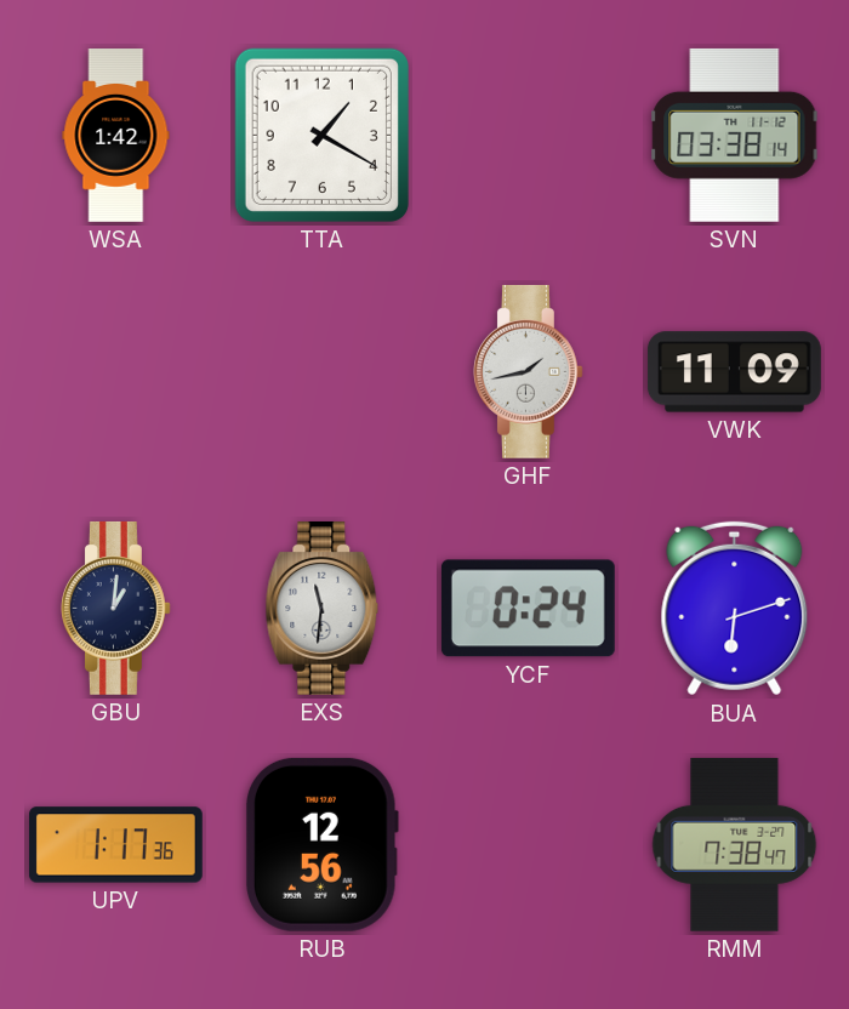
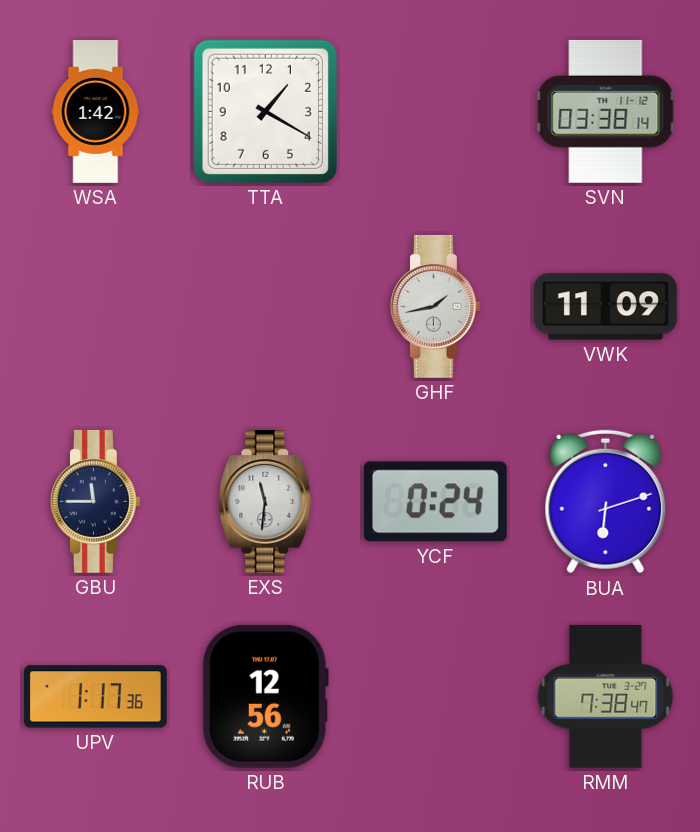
GBU: 1:01 -> 11:45 (95, 501)
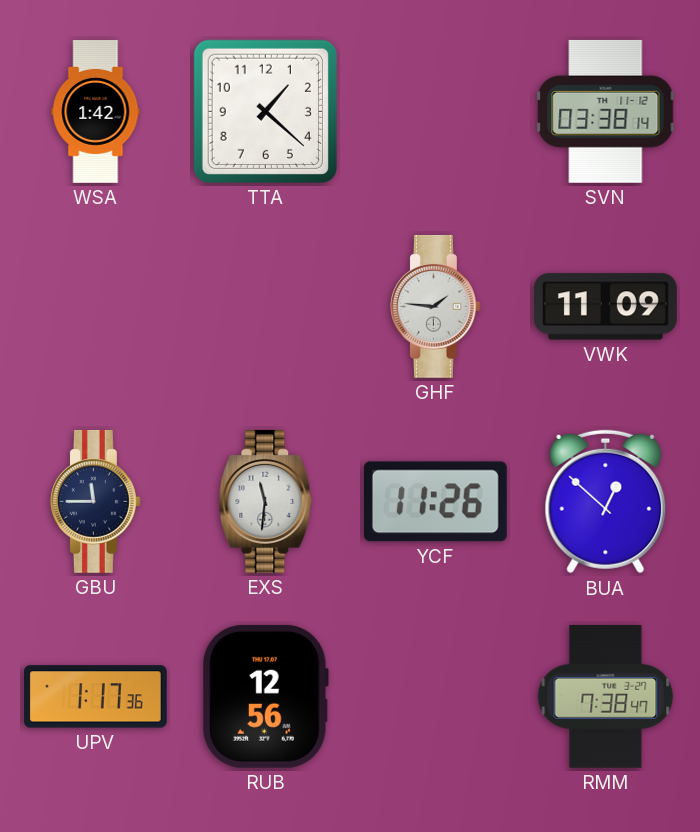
TTA: 1:20 -> 1:22 (265, 111)
GHF: 1:43 -> 1:46 (435, 306)
YCF: 0:24 -> 11:26 (435, 502)
BUA: 6:12 -> 12:52 (606, 502)
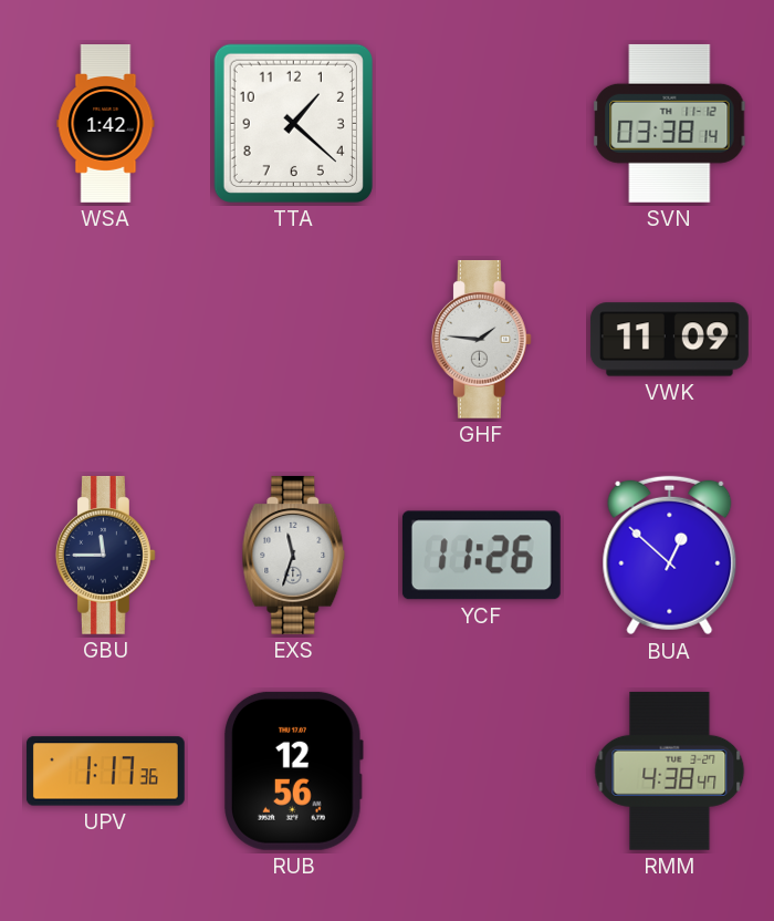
EXS: 11:31 -> 11:33 (294, 555)
RMM: 7:38 -> 4:38 (670, 770)
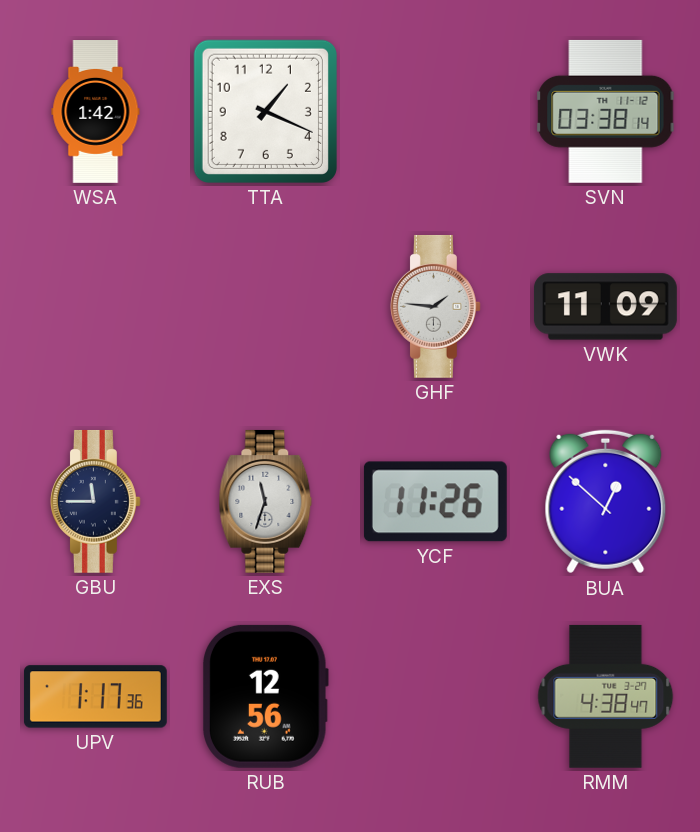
TTA: 1:22 -> 1:19 (265, 111)
